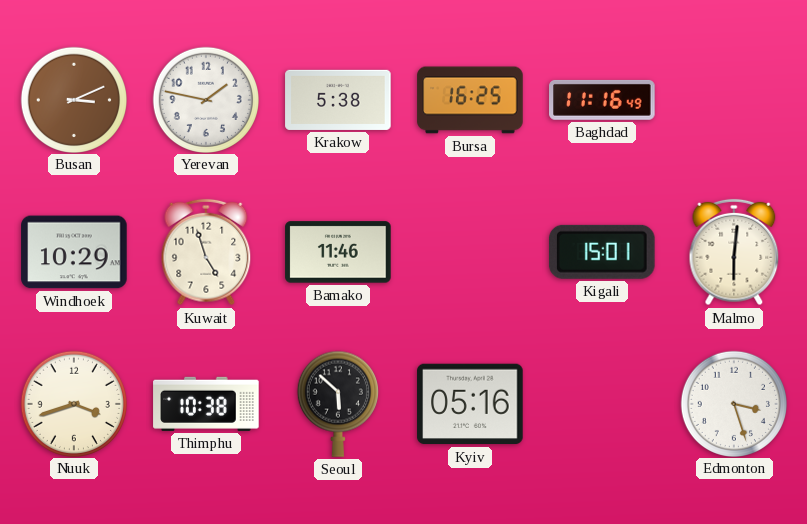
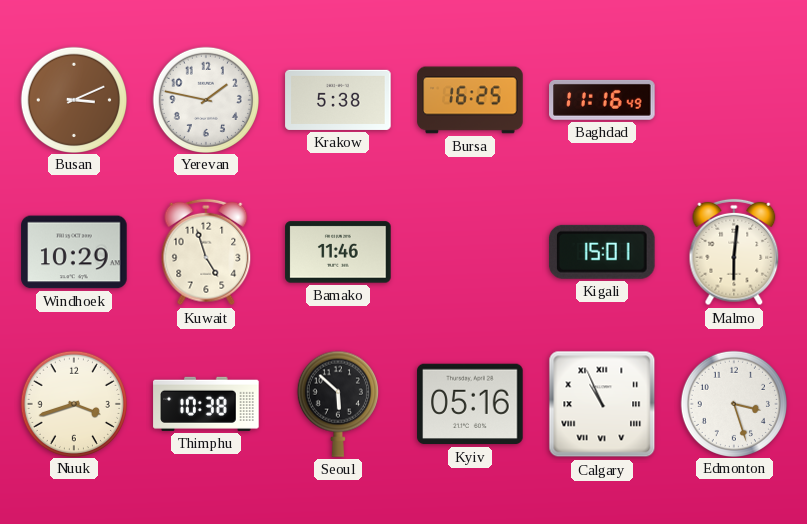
Calgary: none -> 10:56 (602, 404)
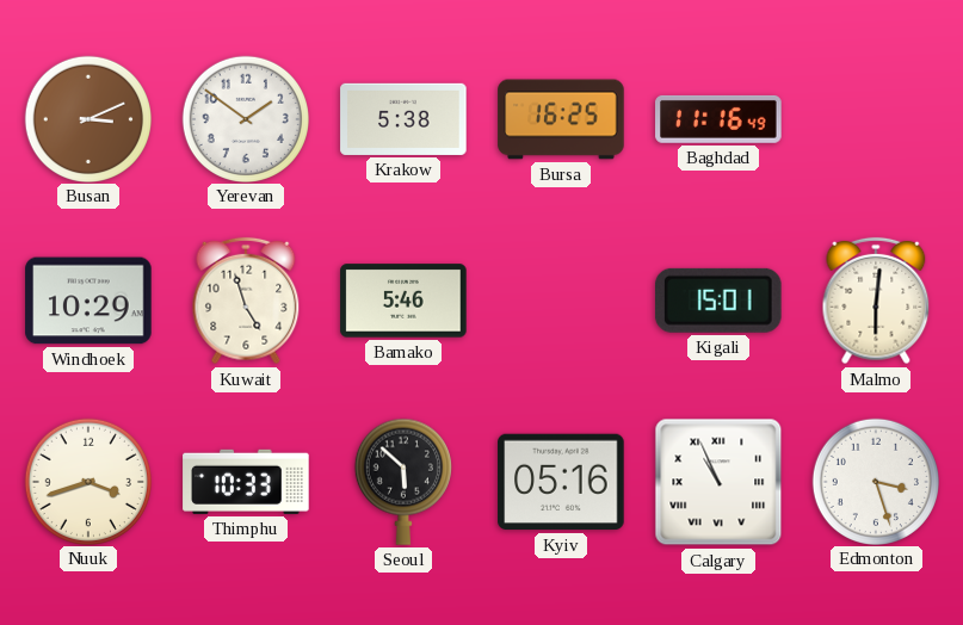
Yerevan: 1:47 -> 1:51 (245, 118)
Bamako: 11:46 -> 5:46 (403, 301)
Thimphu: 10:38 -> 10:33 (246, 482)
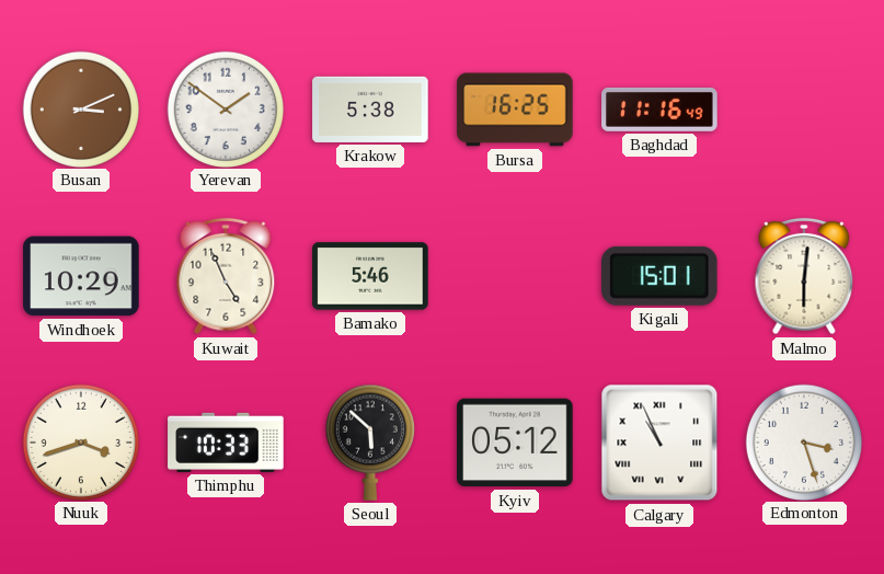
Kuwait: 4:57 -> 4:56 (226, 276)
Kyiv: 05:16 -> 05:12 (515, 443)
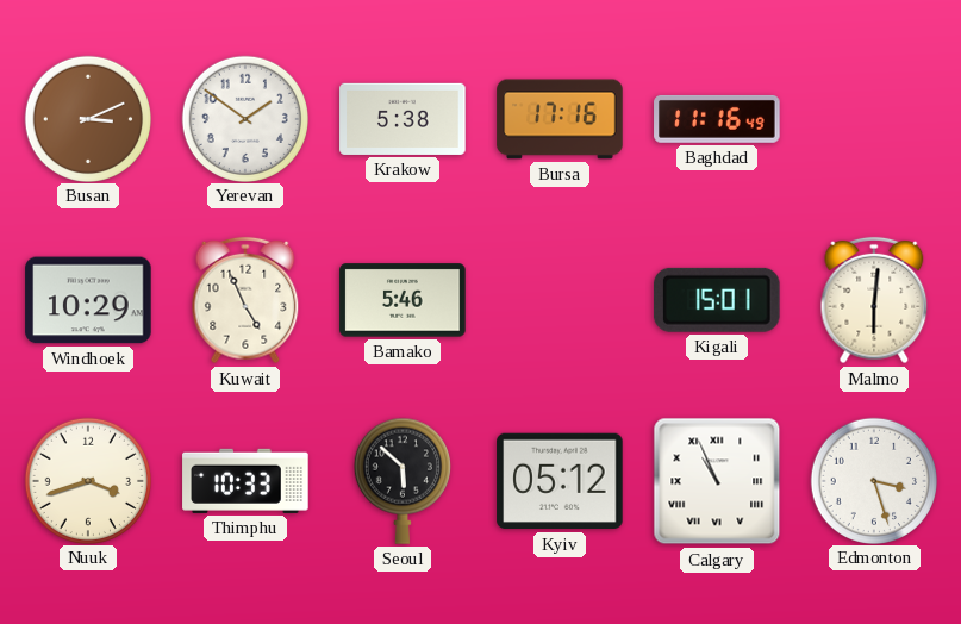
Bursa: 16:25 -> 17:16 (560, 119)
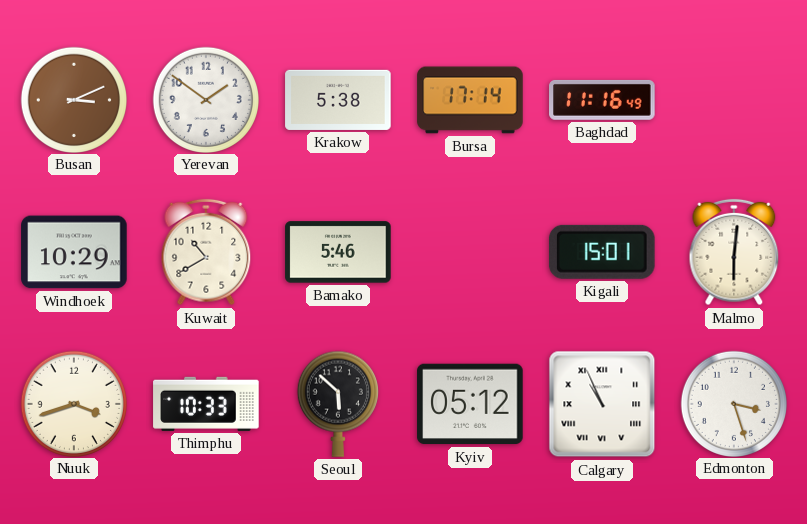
Bursa: 17:16 -> 17:14 (470, 100)
Kuwait: 4:56 -> 10:40 (206, 252)
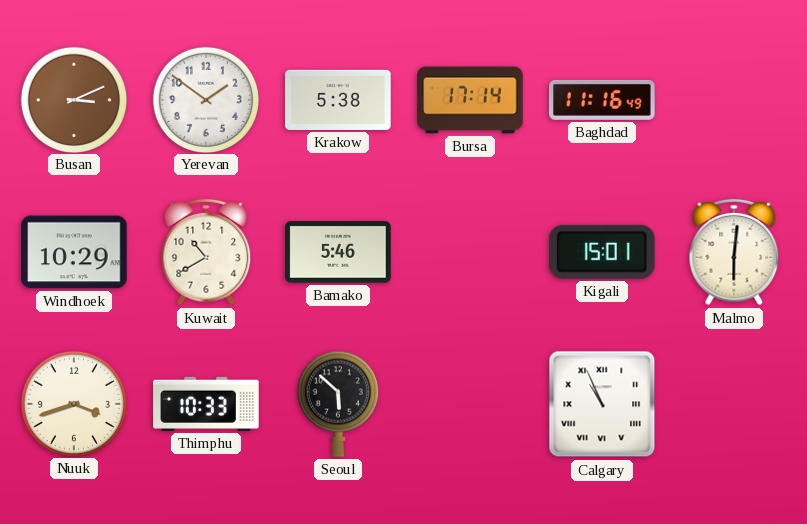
Kyiv: 05:12 -> none (470, 404)
Edmonton: 3:27 -> none (733, 403)
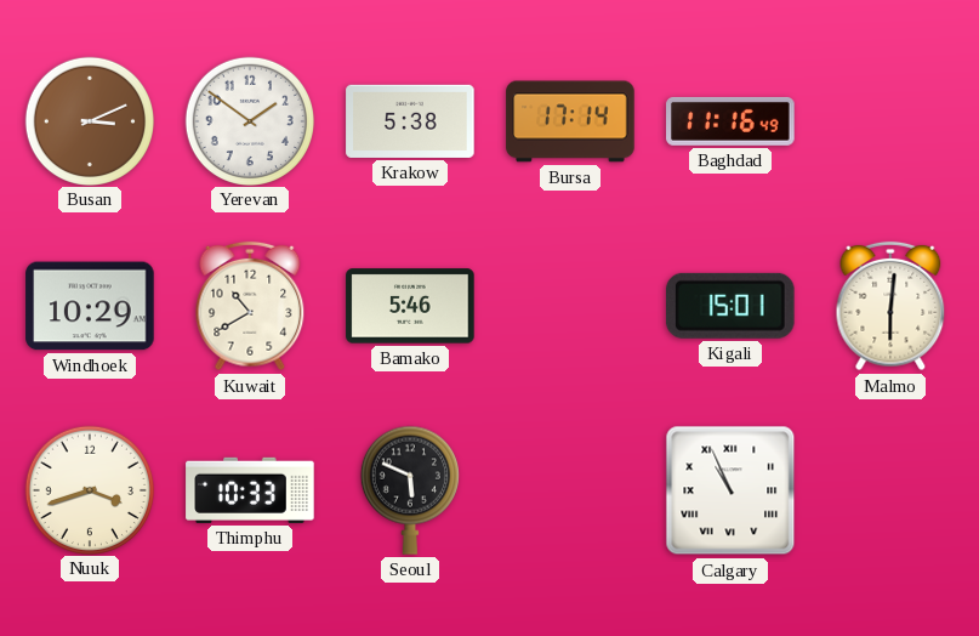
Seoul: 5:52 -> 5:49 (410, 490)
